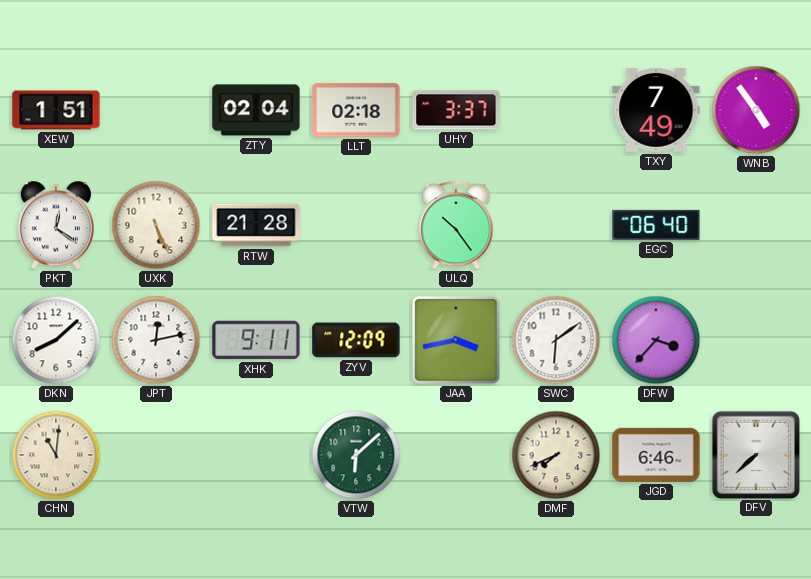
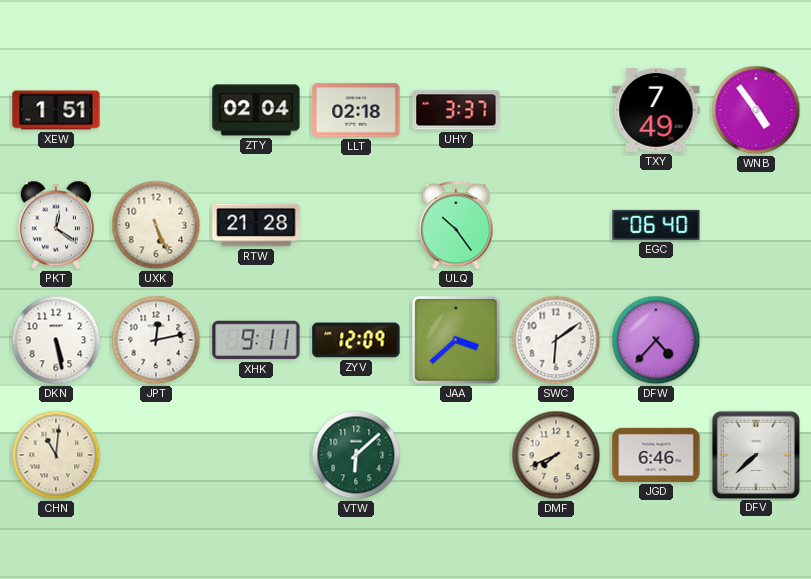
DKN: 8:08 -> 5:28 (56, 340)
JAA: 3:43 -> 3:38 (456, 340)
DFW: 3:37 -> 4:37 (656, 340)
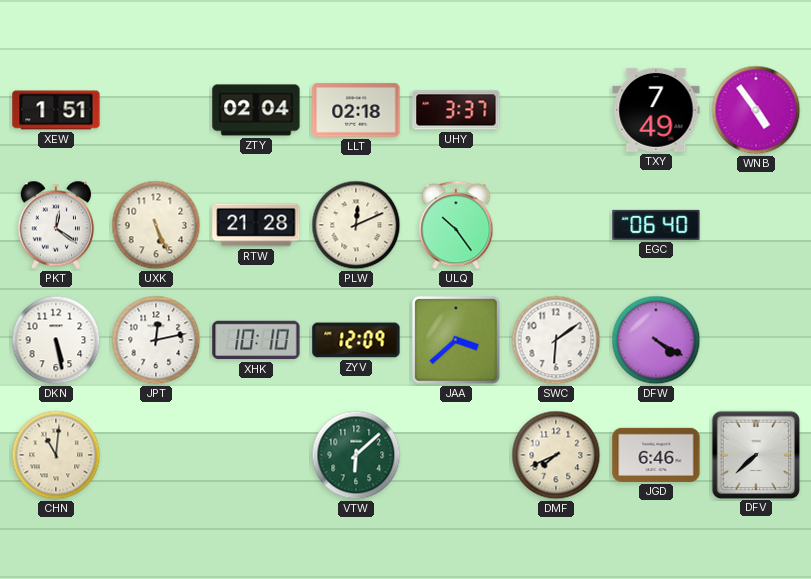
PLW: none -> 12:11 (356, 225)
XHK: 9:11 -> 10:10 (256, 340)
DFW: 4:37 -> 4:20 (656, 340)
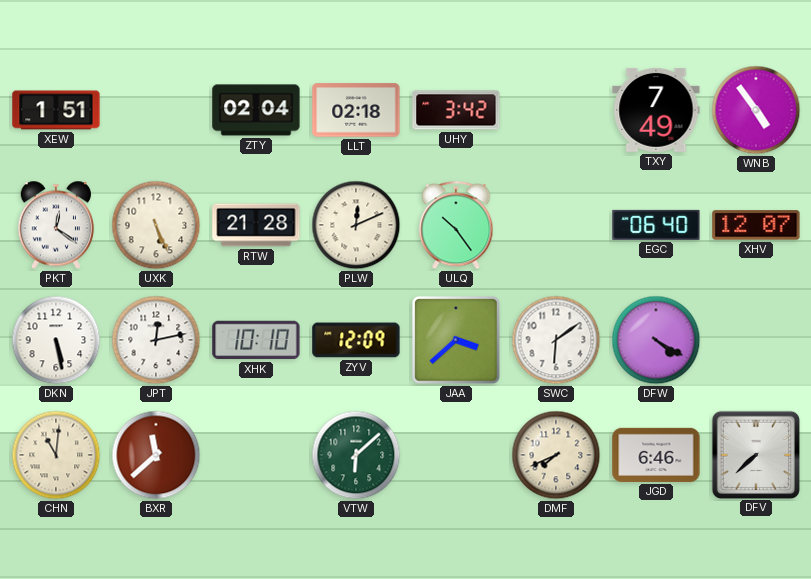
UHY: 3:37 -> 3:42 (456, 110)
XHV: none -> 12:07 (756, 225)
BXR: none -> 11:38 (156, 455)
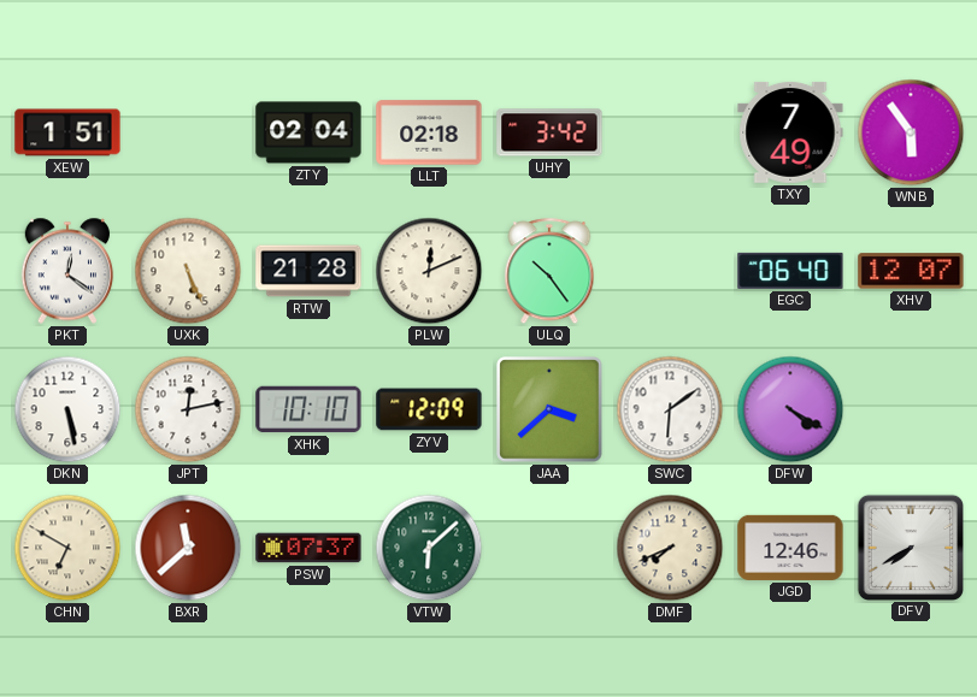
WNB: 4:54 -> 5:54 (911, 132)
CHN: 11:01 -> 6:50 (67, 548)
PSW: none -> 07:37 (308, 548)
JGD: 6:46 -> 12:46 (790, 548)
DFV: 7:38 -> 7:40 (910, 547)
